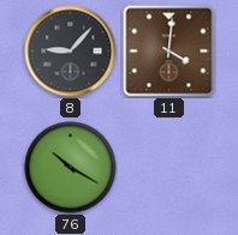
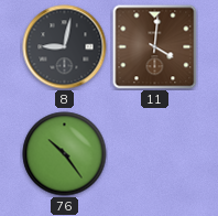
8: 9:07 -> 9:02 (65, 47)
76: 10:20 -> 10:24 (65, 154)
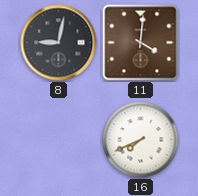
76: 10:24 -> none (65, 154)
16: none -> 7:41 (141, 140)
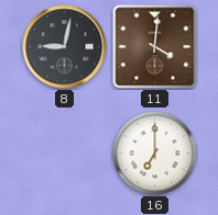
16: 7:41 -> 7:00 (155, 154)
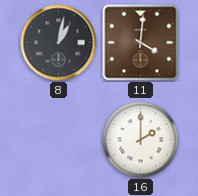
8: 9:02 -> 1:02 (59, 43)
16: 7:00 -> 2:00 (141, 140)
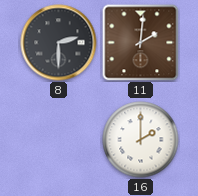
8: 1:02 -> 2:30 (59, 43)
11: 4:01 -> 2:01 (141, 43)
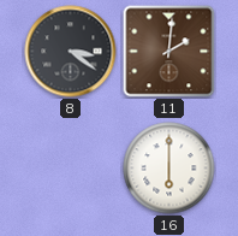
8: 2:30 -> 3:21 (71, 52)
16: 2:00 -> 6:00 (169, 169)
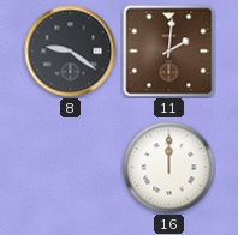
8: 3:21 -> 9:21 (71, 52)
16: 6:00 -> 12:00 (169, 168)
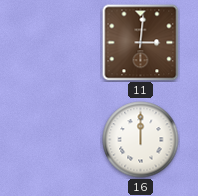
8: 9:21 -> none (71, 52)
11: 2:01 -> 3:01 (141, 43)
